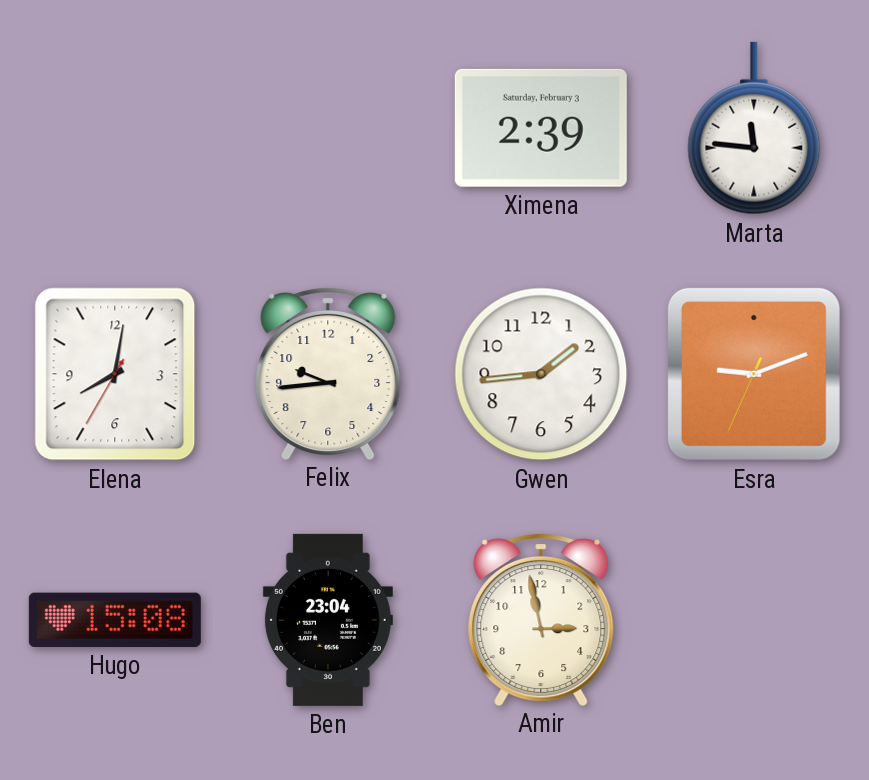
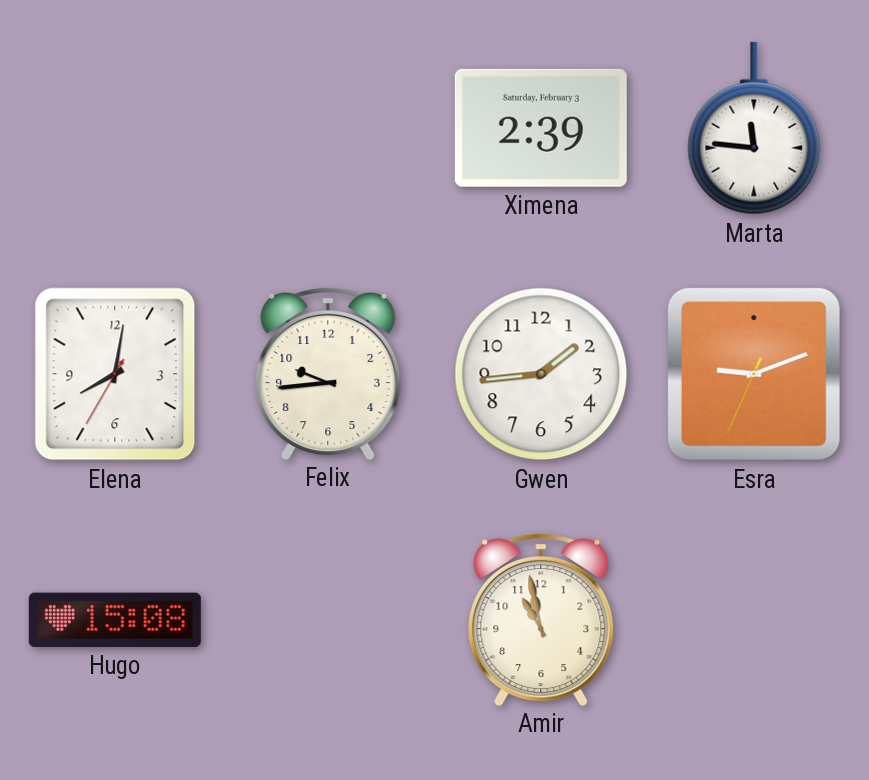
Ben: 23:04 -> none (328, 620)
Amir: 2:58 -> 10:58 (541, 620)
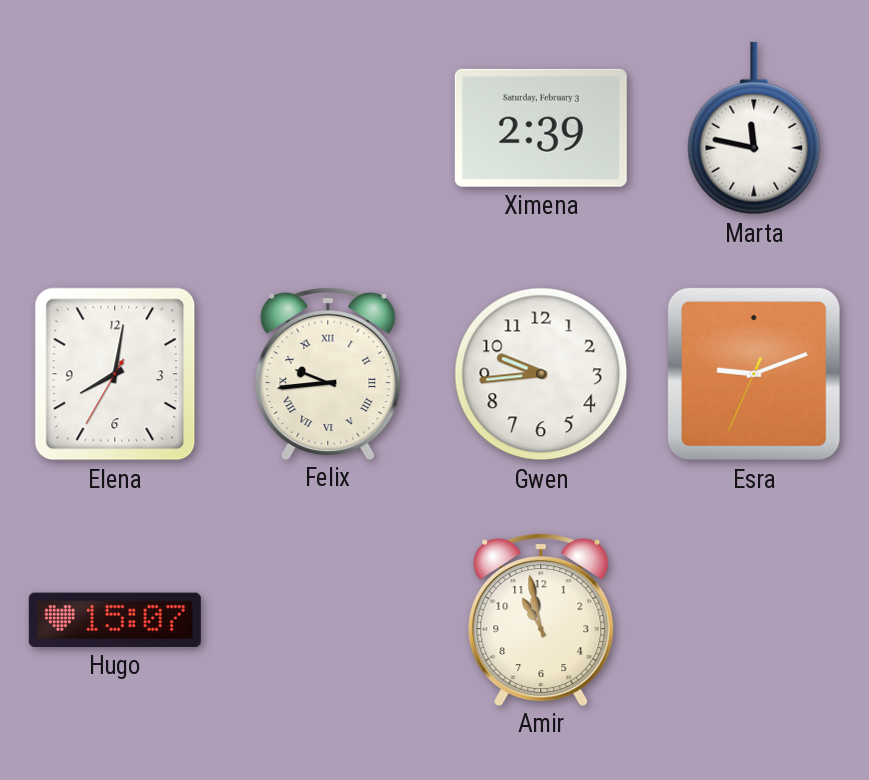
Marta: 11:46 -> 11:47 (754, 128)
Felix numerals: Arabic -> Roman (328, 374)
Gwen: 1:44 -> 9:44 (541, 374)
Hugo: 15:08 -> 15:07 (115, 620)
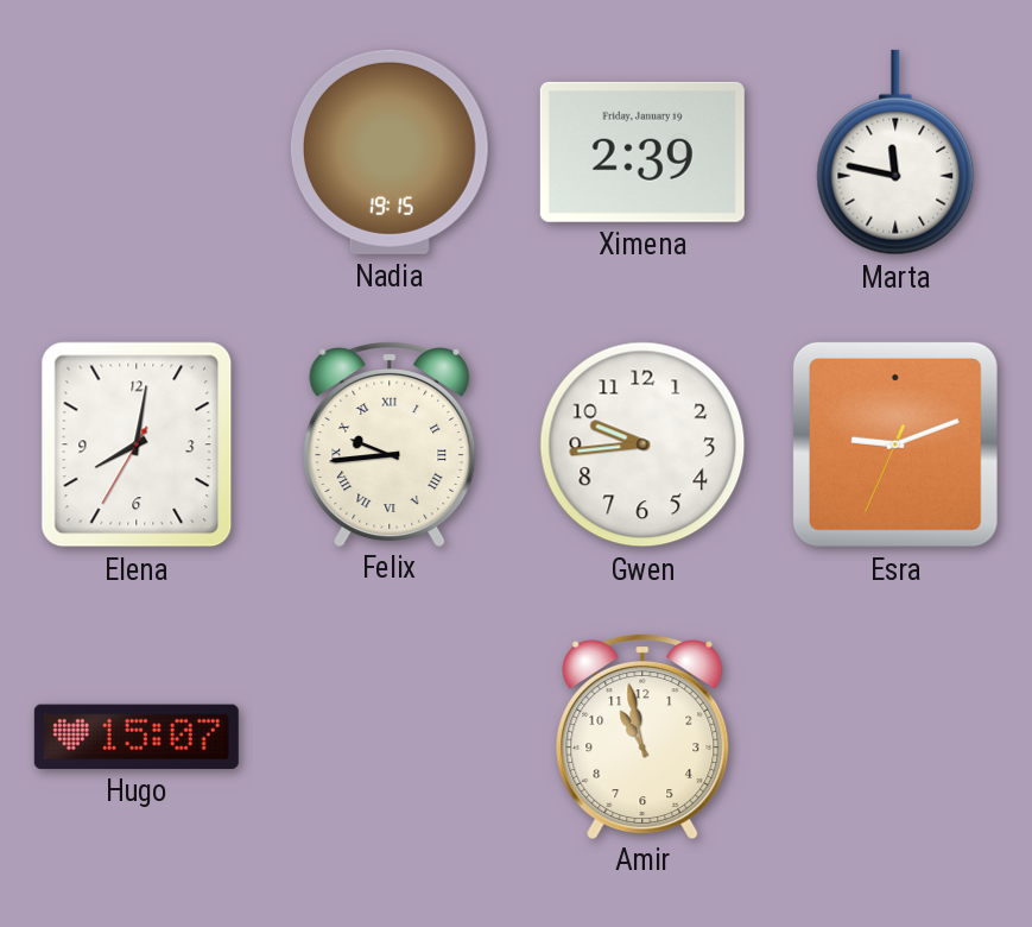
Nadia: none -> 19:15 (390, 152)
Ximena date: Saturday, February 3 -> Friday, January 19 (642, 152)
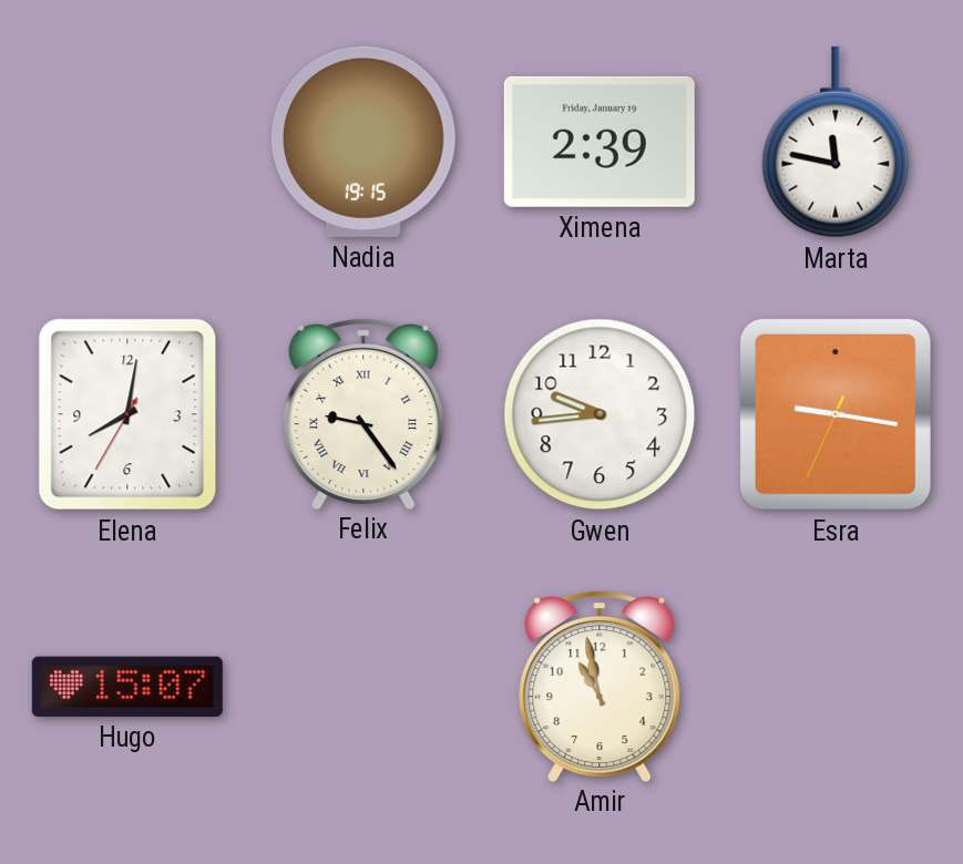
Felix: 9:44 -> 9:24 (363, 414)
Esra: 9:11 -> 9:16 (836, 414)
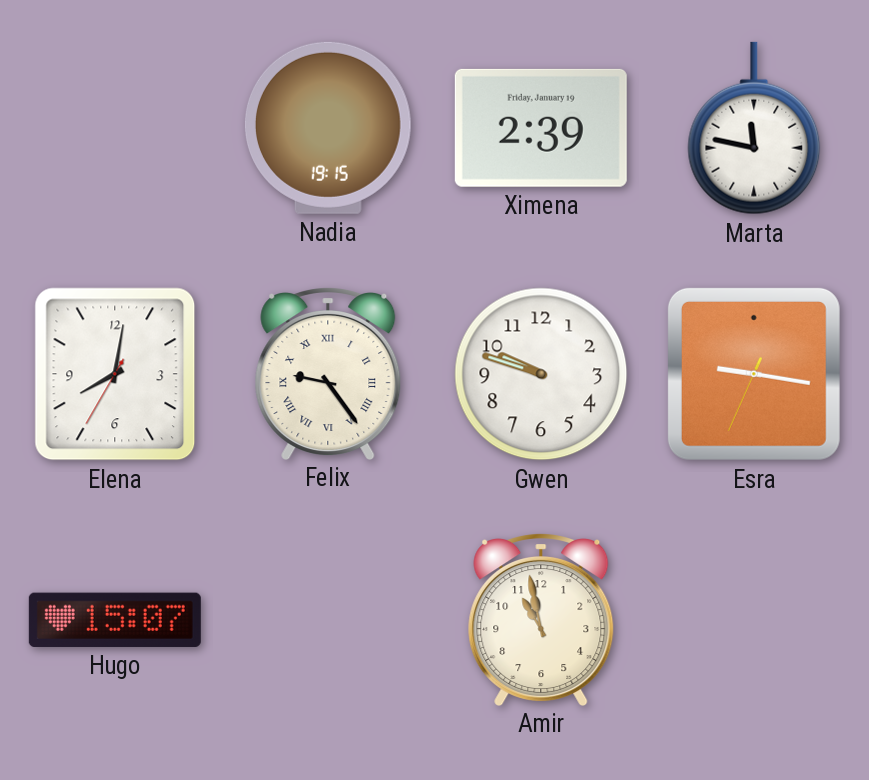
Gwen: 9:44 -> 9:48 (541, 374)
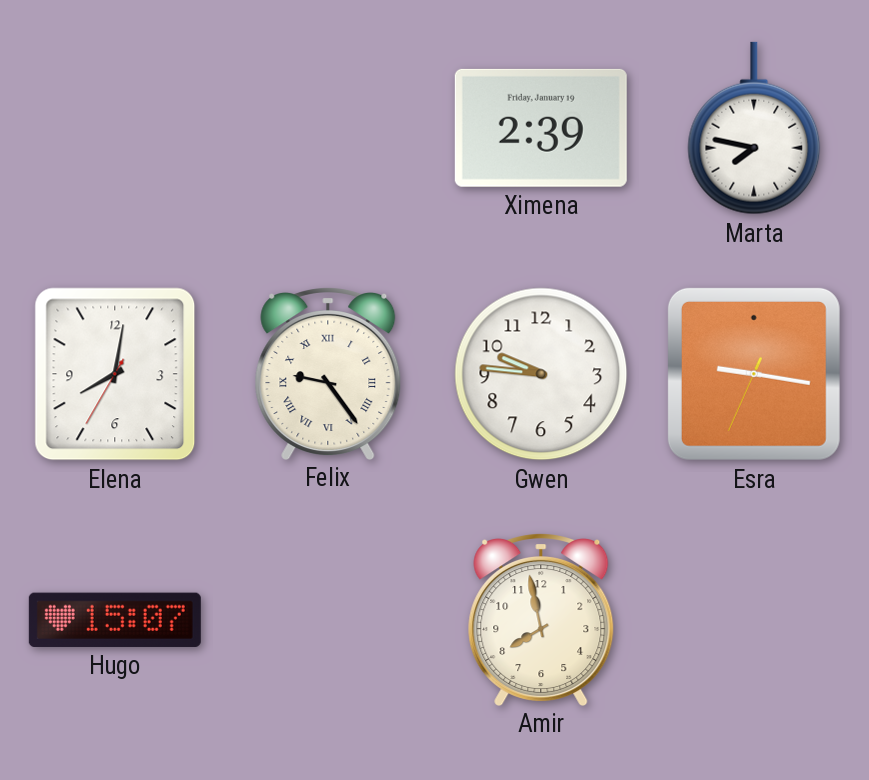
Nadia: 19:15 -> none (328, 128)
Marta: 11:47 -> 7:47 (754, 128)
Gwen: 9:48 -> 9:46 (541, 374)
Amir: 10:58 -> 7:58 (541, 620)
